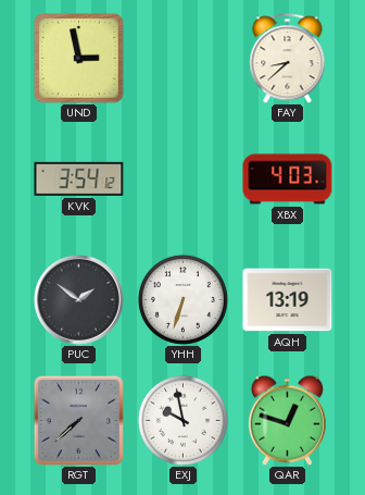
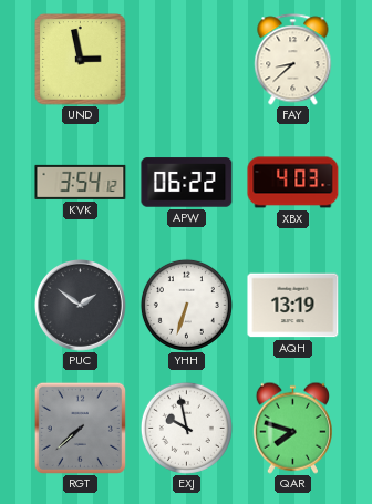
APW: none -> 06:22 (187, 183)
QAR: 12:48 -> 7:48 (292, 428)
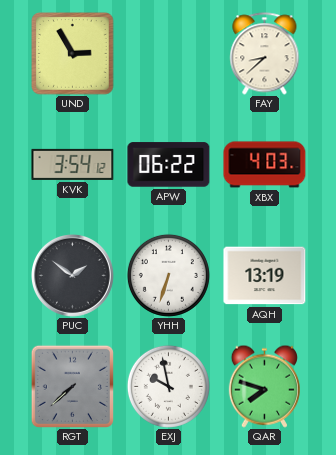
UND: 2:58 -> 2:55 (73, 54)
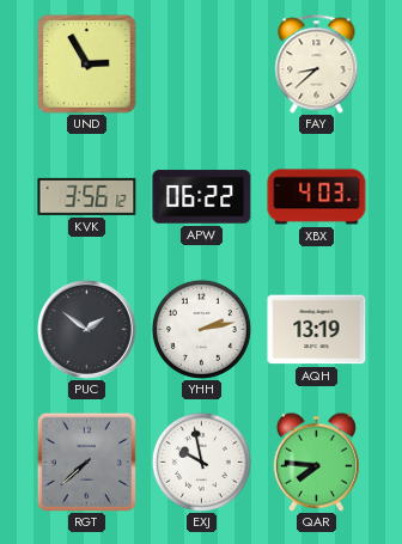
KVK: 3:54 -> 3:56 (87, 196)
YHH: 6:33 -> 2:13 (201, 329)
QAR: 7:48 -> 7:46 (316, 462)
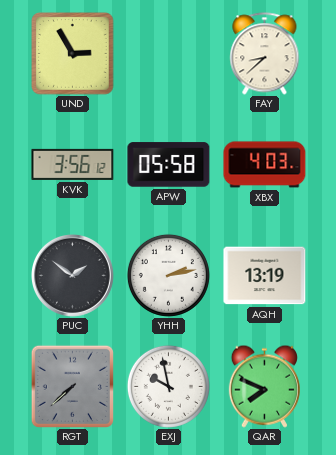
APW: 06:22 -> 05:58 (169, 165)
QAR: 7:46 -> 7:49 (264, 386)
